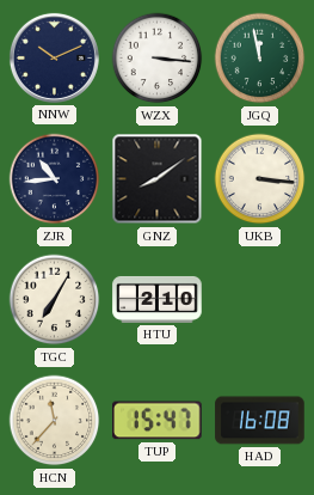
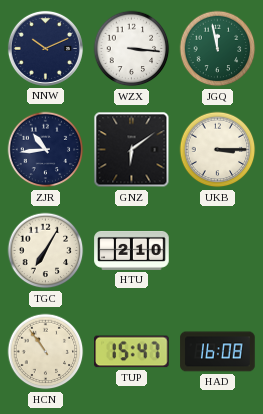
GNZ: 8:09 -> 6:09 (132, 150)
UKB: 3:16 -> 3:15 (218, 150)
HCN: 11:37 -> 10:54 (46, 352)
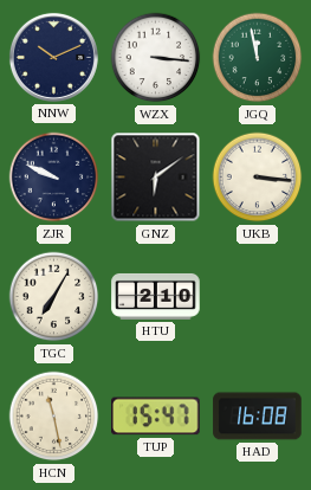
ZJR: 10:44 -> 9:49 (54, 178)
UKB: 3:15 -> 3:16 (258, 178)
HCN: 10:54 -> 11:28 (54, 417)
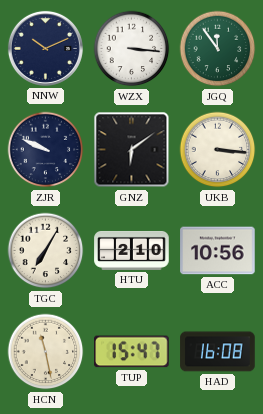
JGQ: 11:58 -> 11:54 (218, 49)
ACC: none -> 10:56 (218, 251)
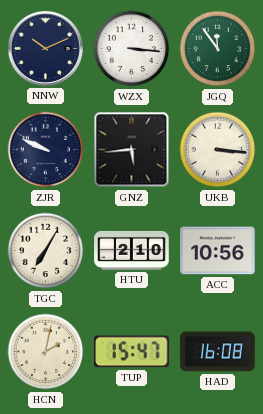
GNZ: 6:09 -> 5:44 (132, 150)
HCN: 11:28 -> 2:02 (46, 352)
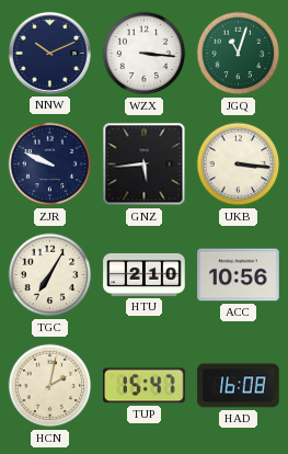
JGQ: 11:54 -> 11:03 (239, 54)
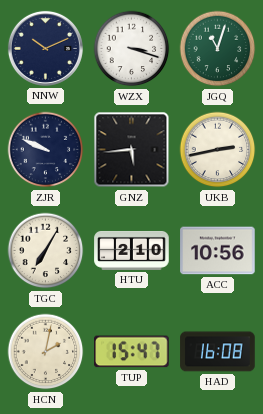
WZX: 3:16 -> 3:18 (132, 49)
UKB: 3:16 -> 2:43 (218, 150)
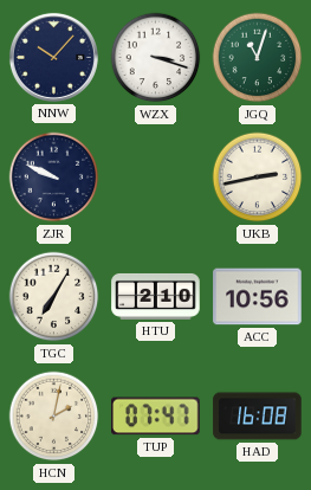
NNW: 10:11 -> 10:07 (53, 57)
GNZ: 5:44 -> none (132, 150)
TUP: 15:47 -> 07:47 (156, 417)
